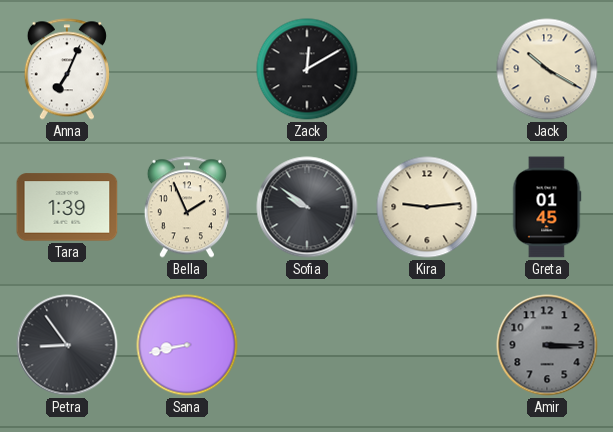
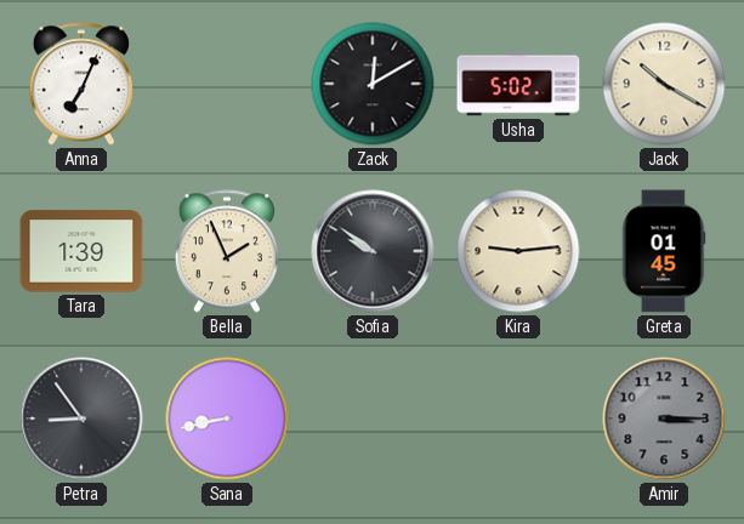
Usha: none -> 5:02 (518, 84)
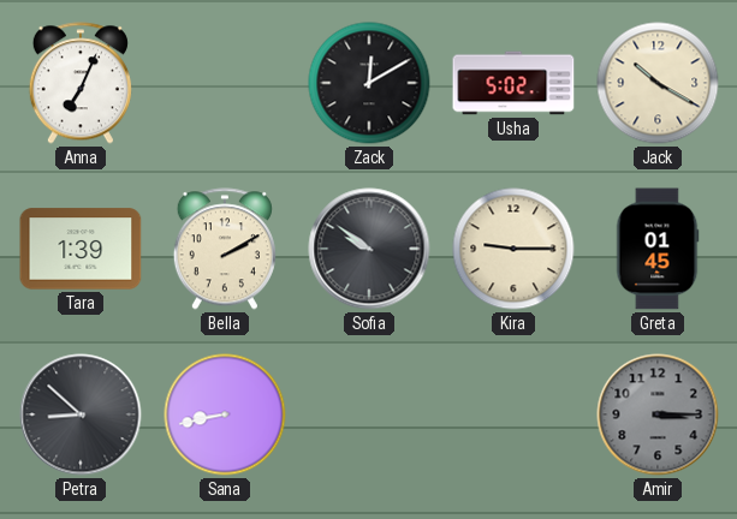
Bella: 1:56 -> 2:10 (225, 249)
Kira: 9:14 -> 9:15 (513, 249)
Petra: 8:54 -> 8:52 (81, 414)
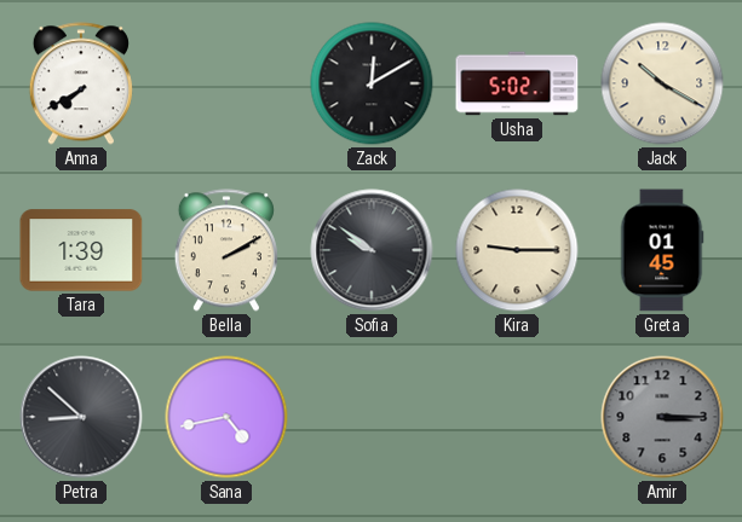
Anna: 7:04 -> 7:40 (81, 83)
Sana: 8:43 -> 4:43 (226, 417)
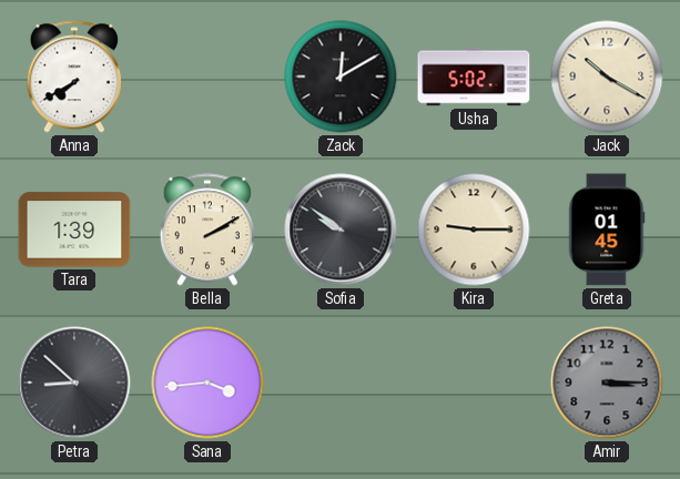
Sana: 4:43 -> 3:44 (207, 383)
